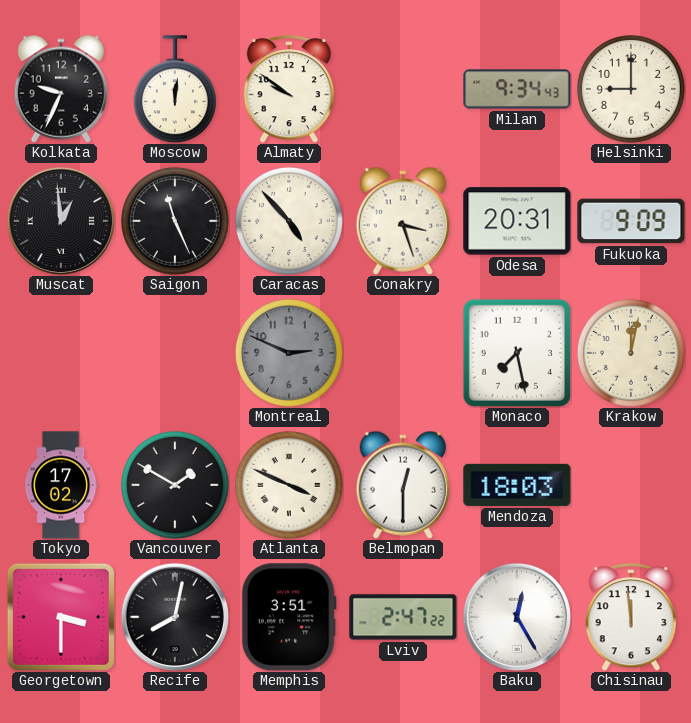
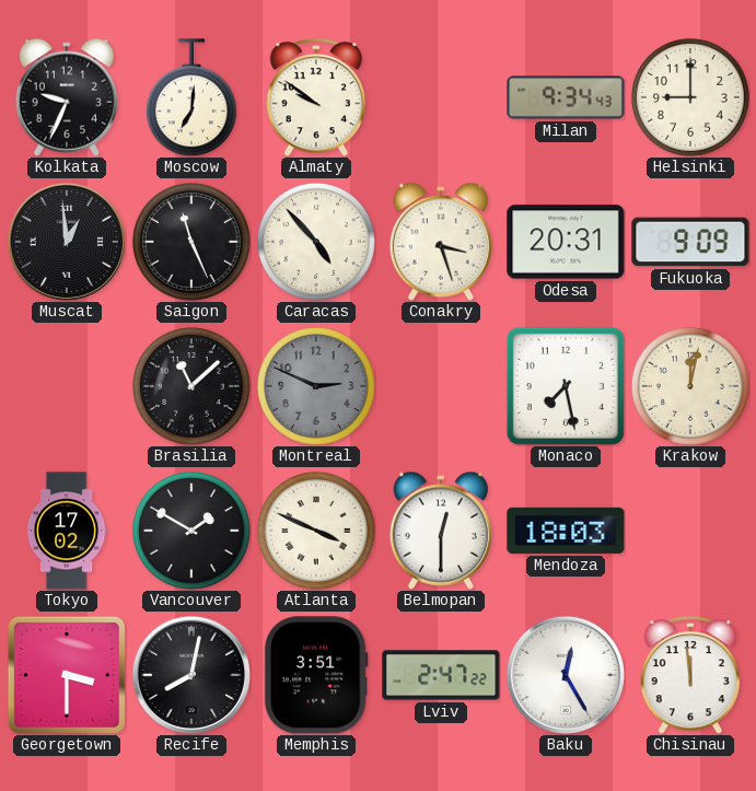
Moscow: 12:01 -> 7:01 (191, 97)
Brasilia: none -> 11:08 (191, 386)
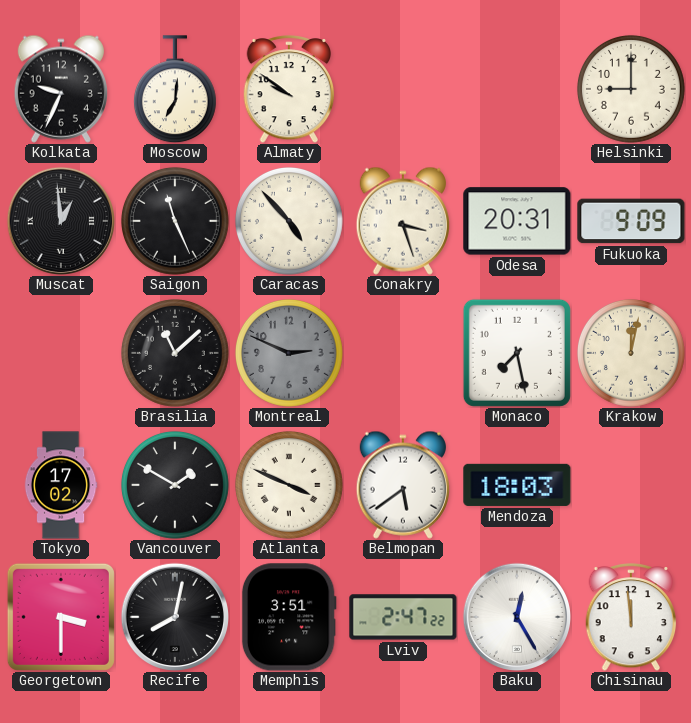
Milan: 9:34 -> none (566, 97)
Belmopan: 12:30 -> 5:39 (403, 485)
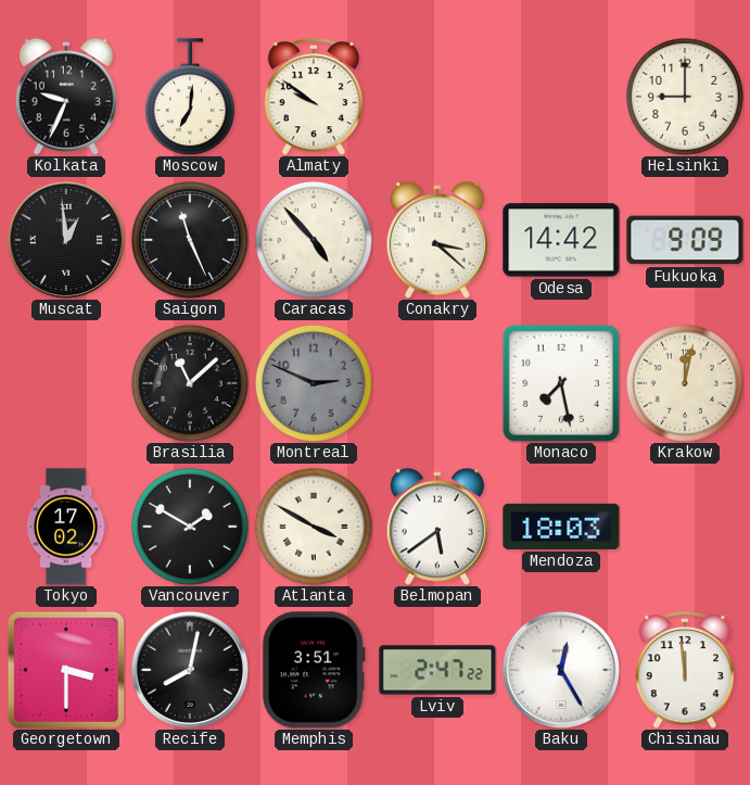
Conakry: 3:27 -> 3:22 (437, 240)
Odesa: 20:31 -> 14:42 (561, 240)
Atlanta: 3:49 -> 3:50 (314, 527)
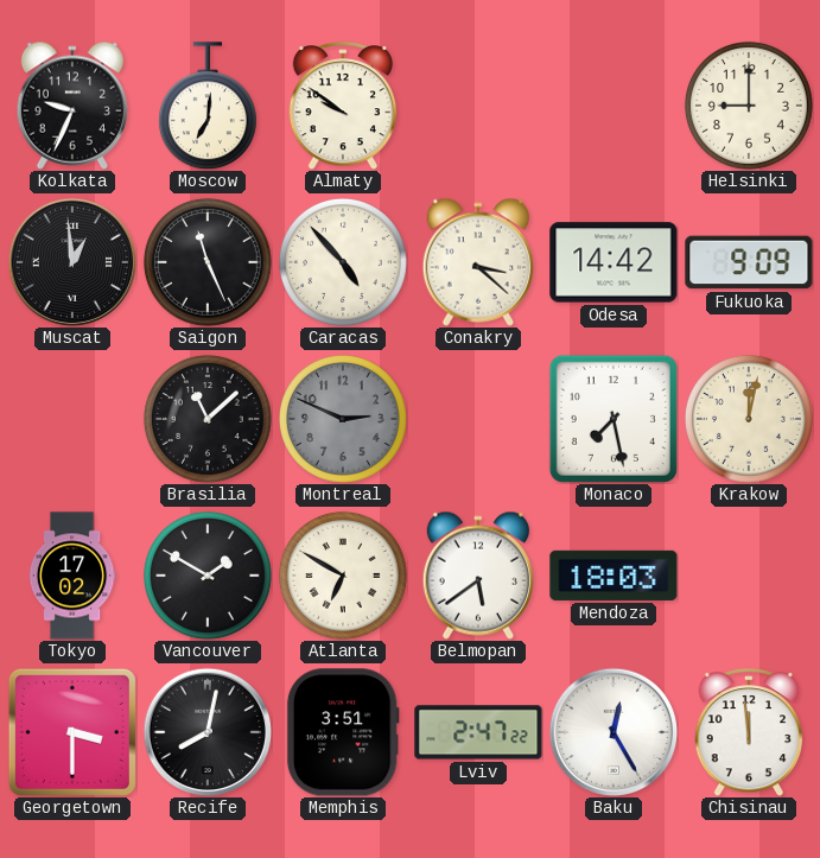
Atlanta: 3:50 -> 6:50 (343, 576)
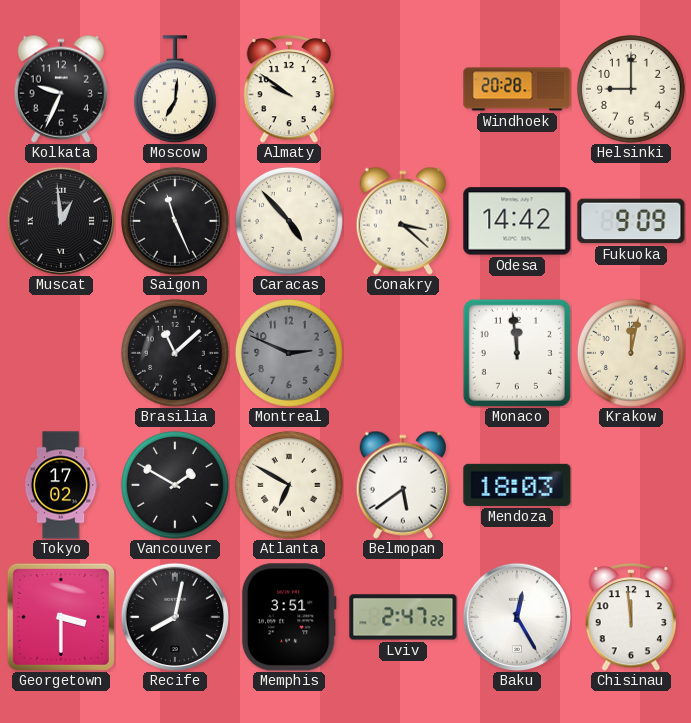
Windhoek: none -> 20:28 (517, 89)
Monaco: 7:28 -> 11:59 (517, 353)
